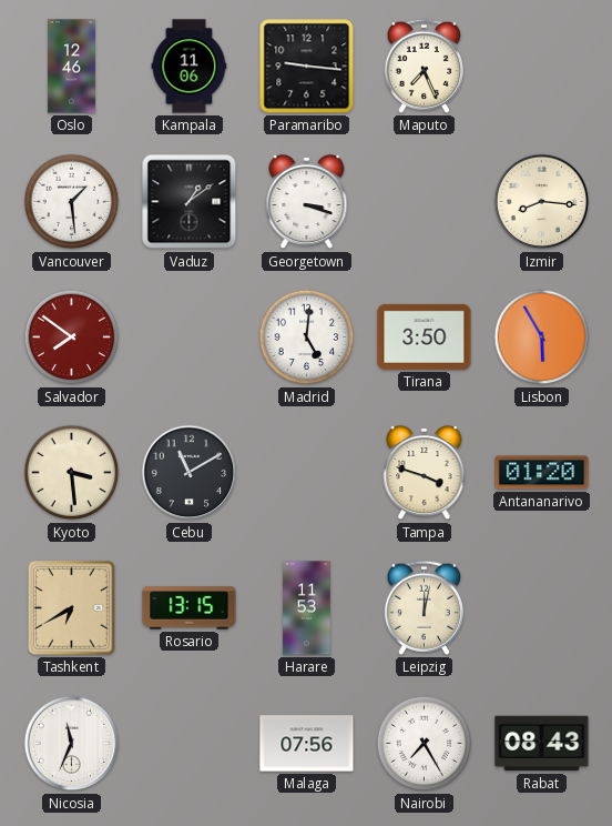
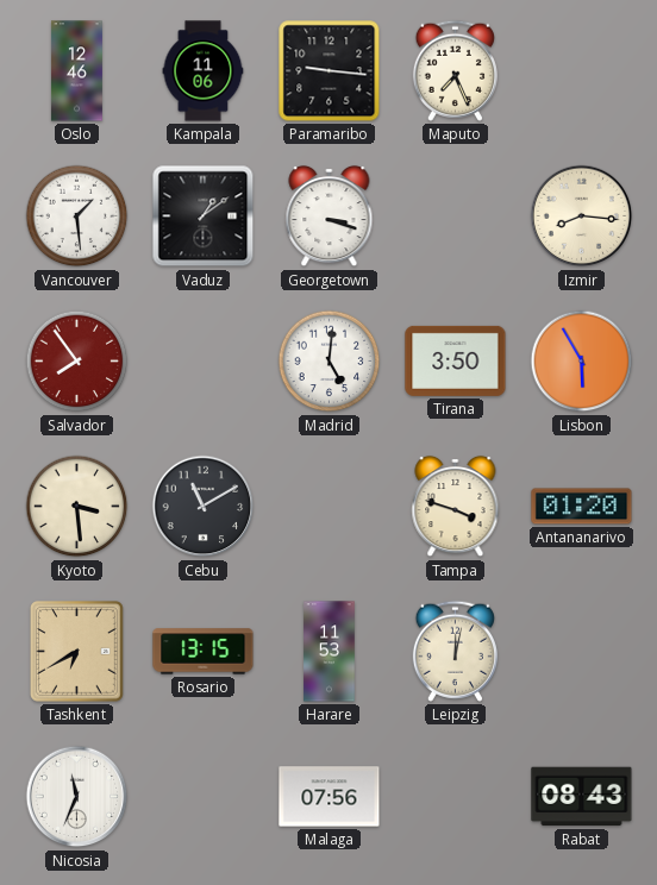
Salvador: 7:51 -> 7:54 (77, 362)
Nairobi: 7:25 -> none (425, 744)
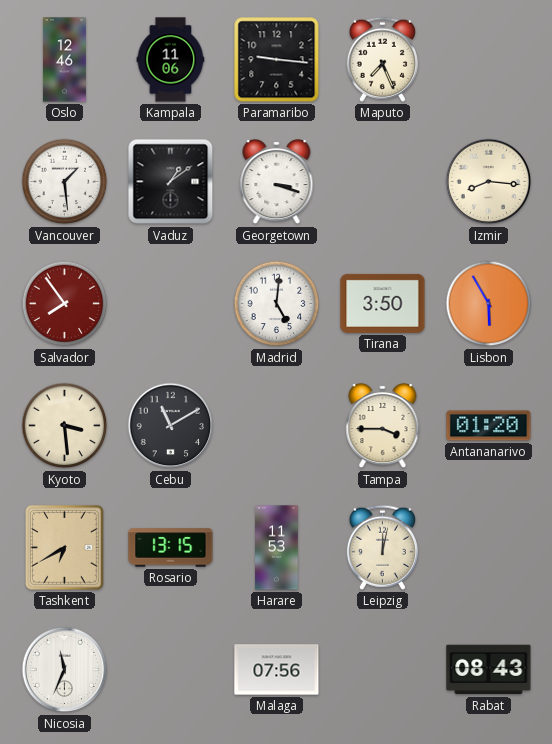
Tampa: 3:48 -> 3:45 (383, 426)
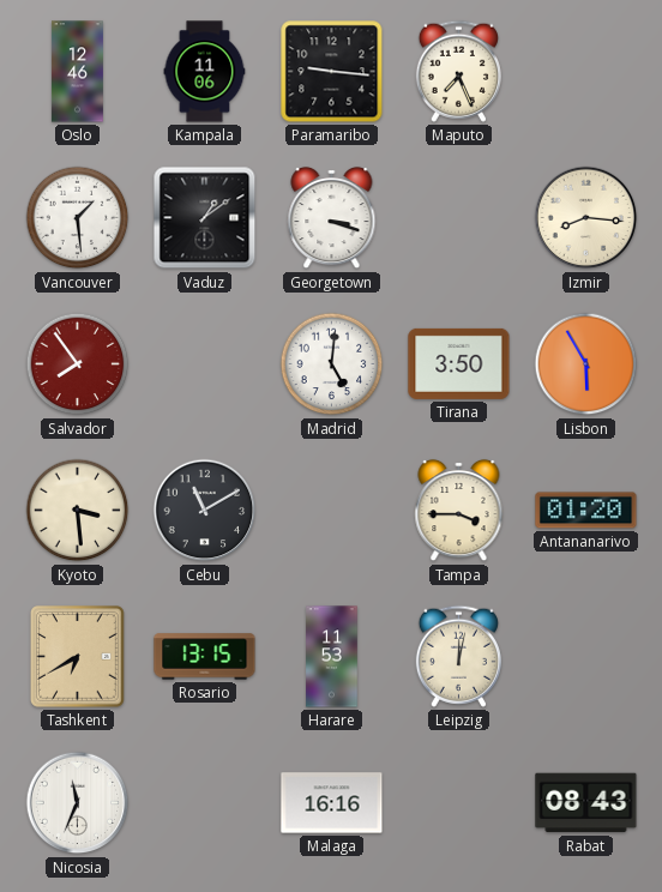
Malaga: 07:56 -> 16:16 (332, 803)
